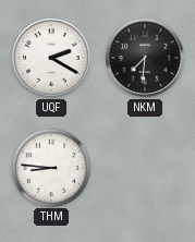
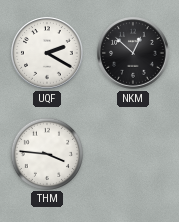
NKM: 7:31 -> 12:52 (133, 53)
THM: 8:46 -> 3:46 (46, 153)
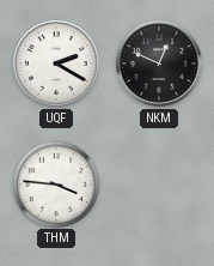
NKM: 12:52 -> 12:49 (159, 64)
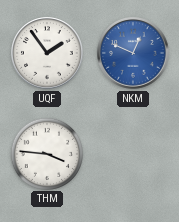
UQF: 2:20 -> 1:54 (47, 53)
NKM dial: black -> blue (133, 53)
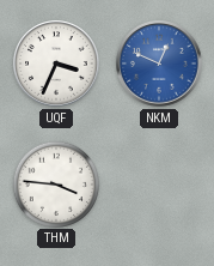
UQF: 1:54 -> 3:34 (56, 64)
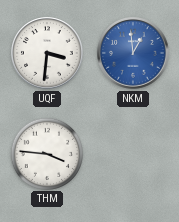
UQF: 3:34 -> 3:31 (47, 53)
NKM: 12:49 -> 12:59 (133, 53)
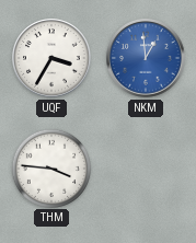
UQF: 3:31 -> 3:35 (51, 58)
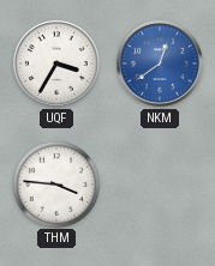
NKM: 12:59 -> 12:39 (160, 64)
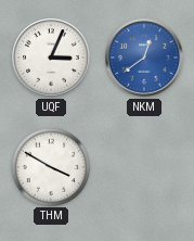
UQF: 3:35 -> 3:04 (51, 58)
THM: 3:46 -> 3:50 (50, 166)
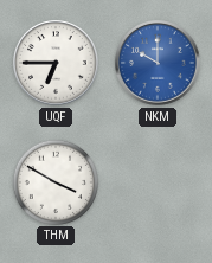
UQF: 3:04 -> 6:45 (56, 63)
NKM: 12:39 -> 10:00 (158, 63)
